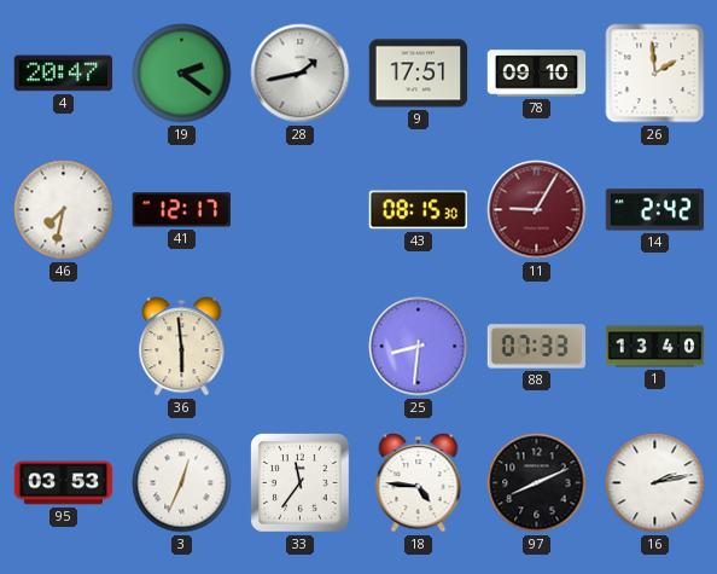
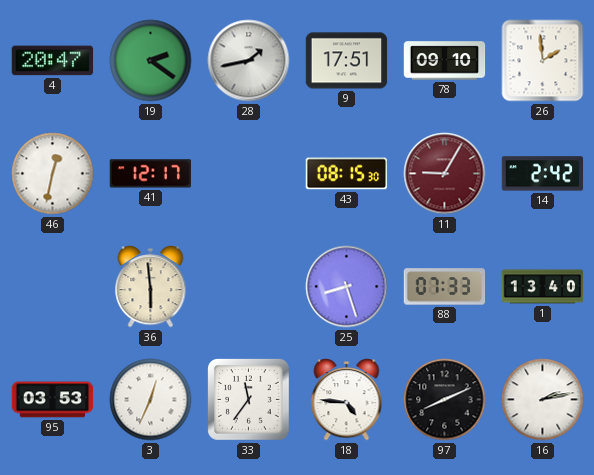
46: 7:32 -> 12:32 (53, 174)
25: 8:31 -> 8:27 (347, 287)
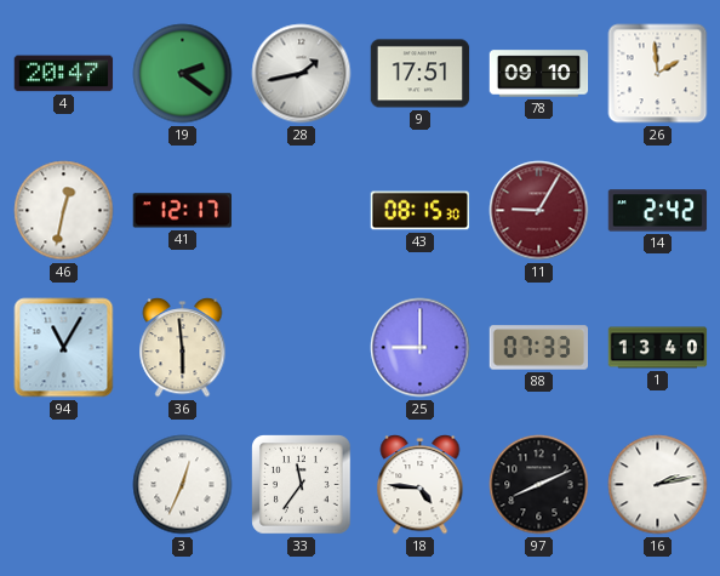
94: none -> 11:05 (64, 348)
25: 8:27 -> 9:00 (421, 348)
95: 03:53 -> none (53, 400)
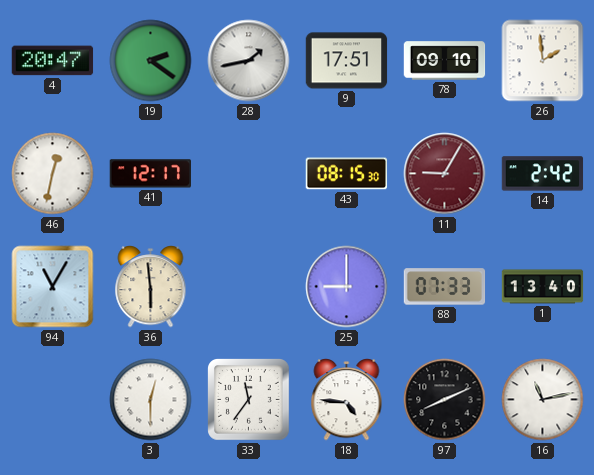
3: 12:34 -> 12:30 (151, 400)
16: 2:13 -> 11:13 (543, 400)
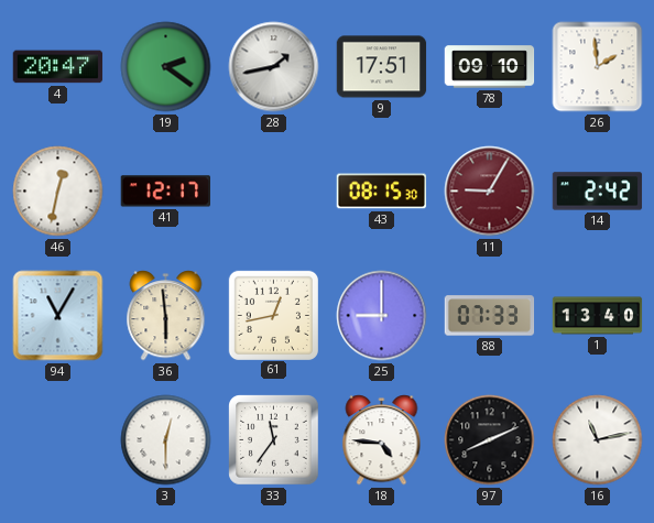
61: none -> 12:43 (273, 315)
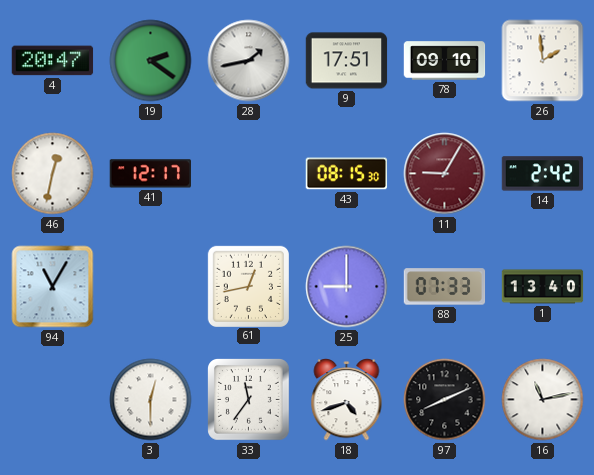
36: 5:59 -> none (166, 316)
18: 4:46 -> 4:42 (347, 400)
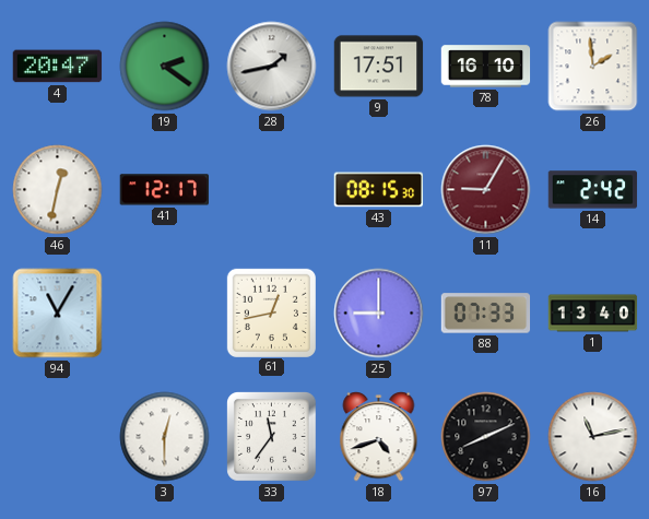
78: 09:10 -> 16:10 (486, 67)
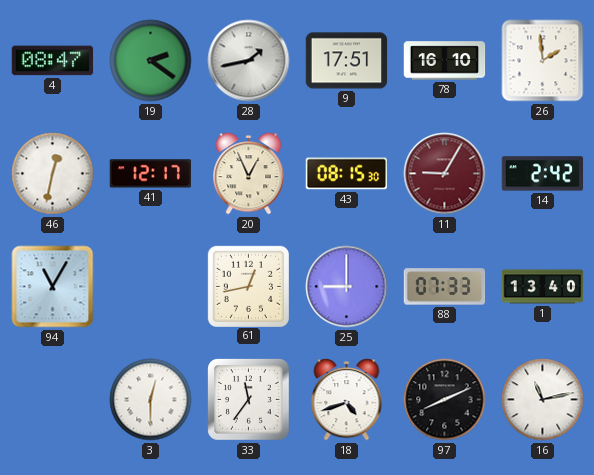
4: 20:47 -> 08:47 (53, 61)
20: none -> 12:56 (249, 174)
